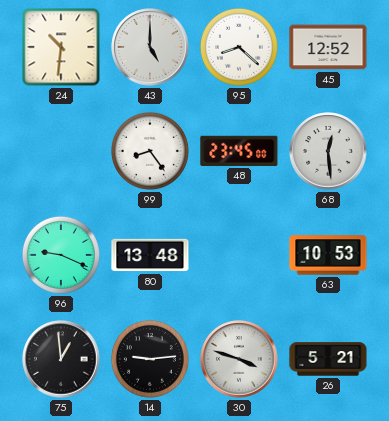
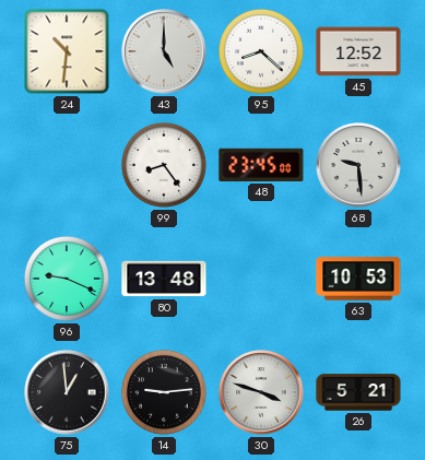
68: 12:29 -> 9:29 (358, 165)
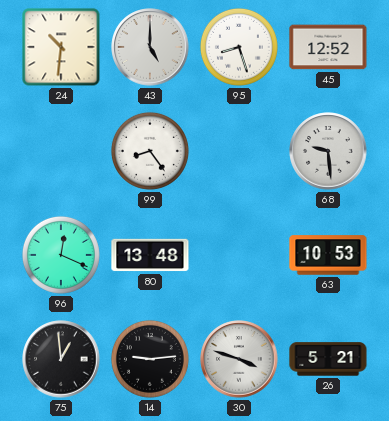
95: 8:22 -> 8:27 (239, 47)
48: 23:45 -> none (261, 165)
96: 9:19 -> 12:19 (61, 255)
